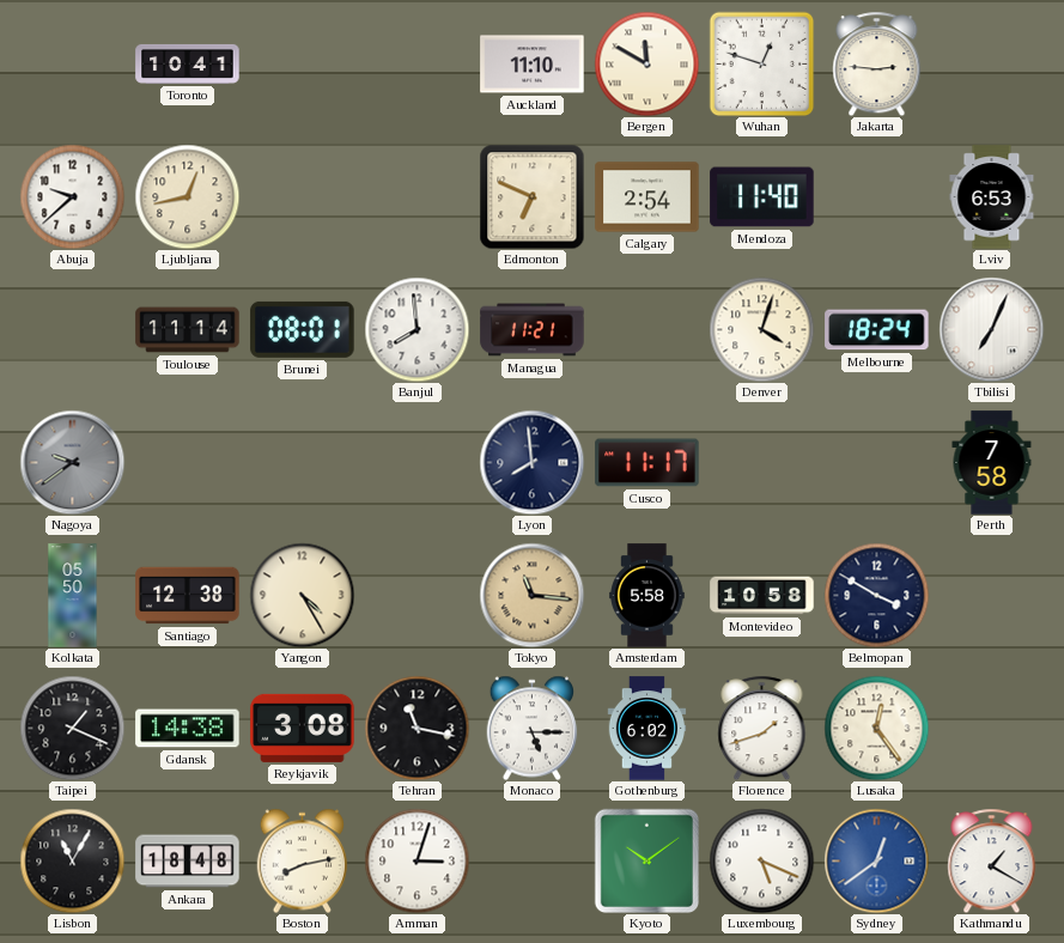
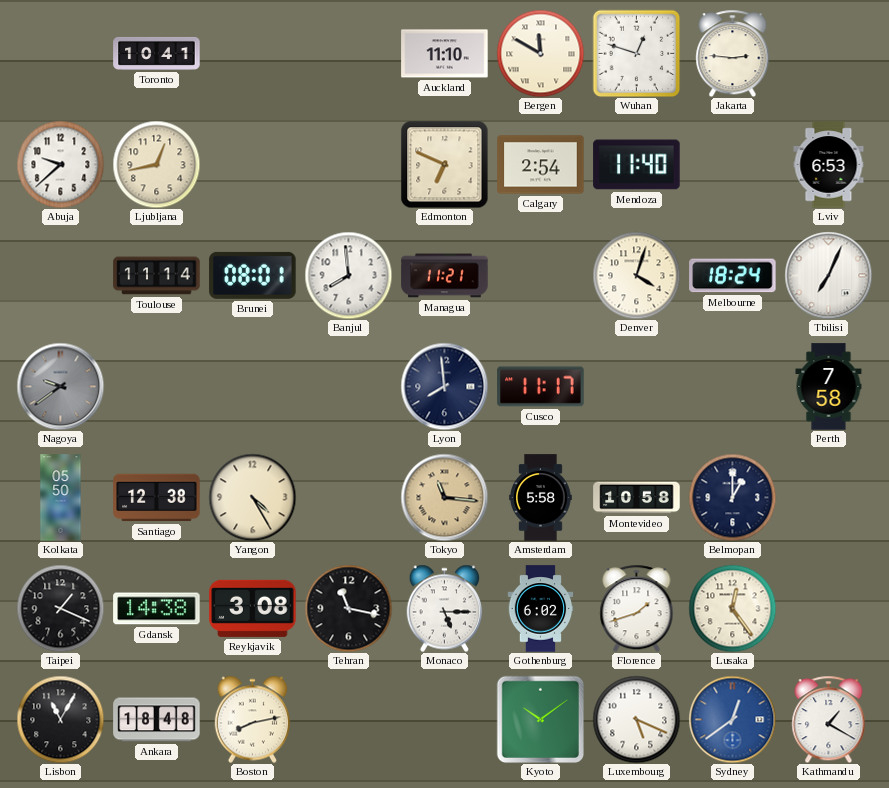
Belmopan: 3:50 -> 1:00 (732, 497)
Amman: 3:03 -> none (417, 860)
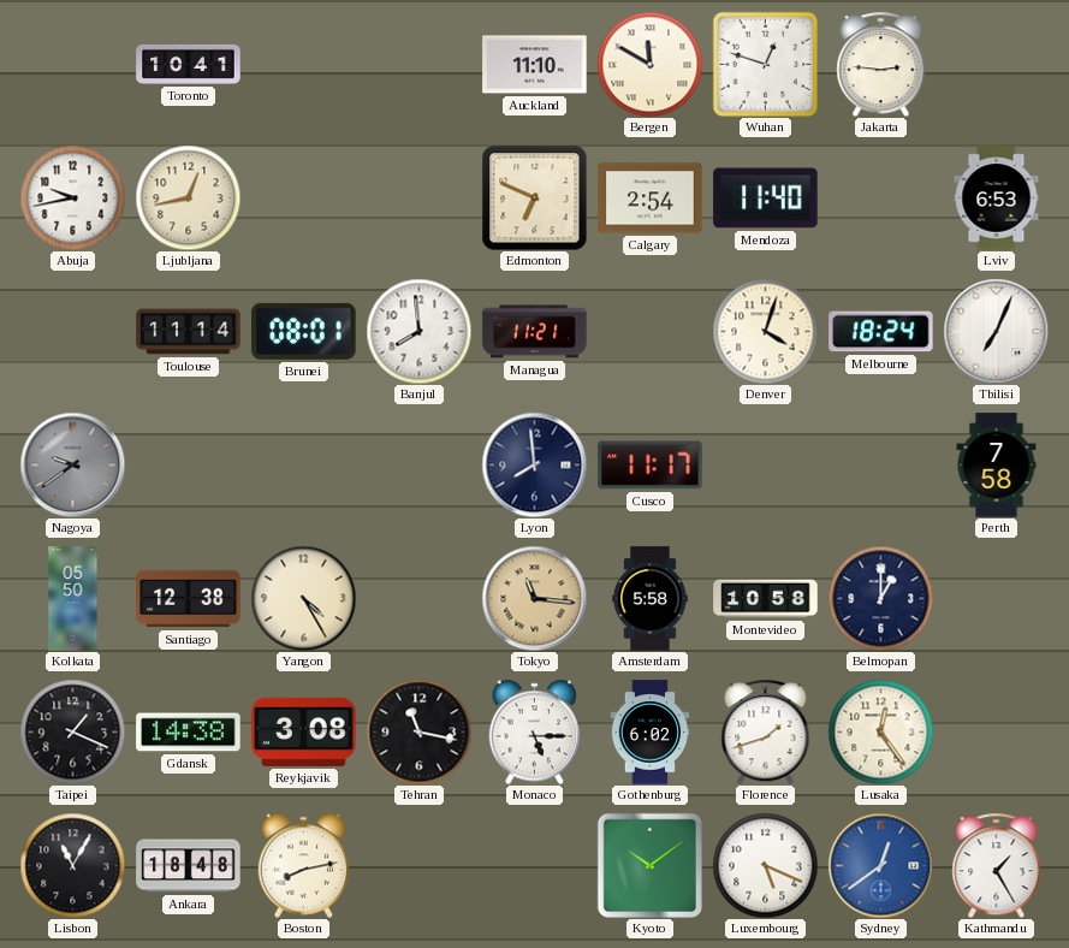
Abuja: 9:38 -> 9:43 (72, 197)
Kathmandu: 1:20 -> 1:25 (997, 865)
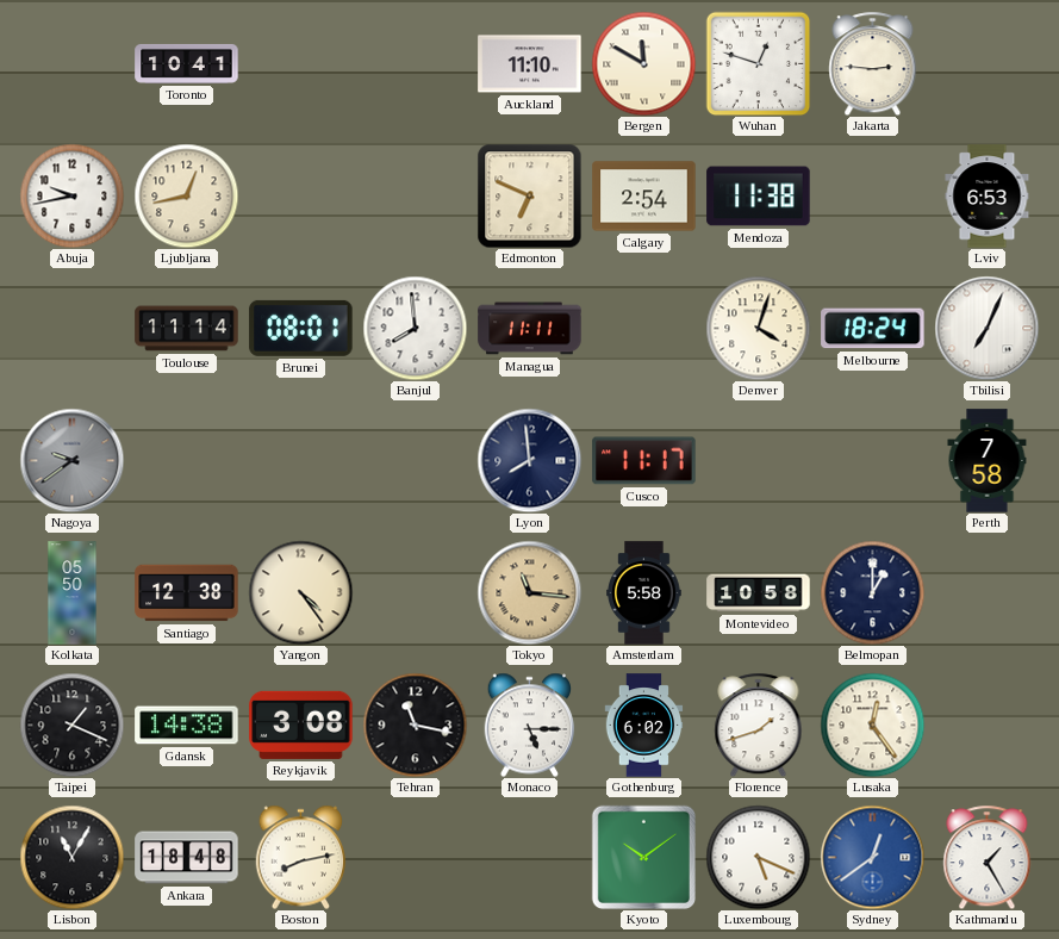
Mendoza: 11:40 -> 11:38 (759, 197)
Managua: 11:21 -> 11:11 (530, 329)
Yangon: 4:25 -> 4:24 (300, 592)
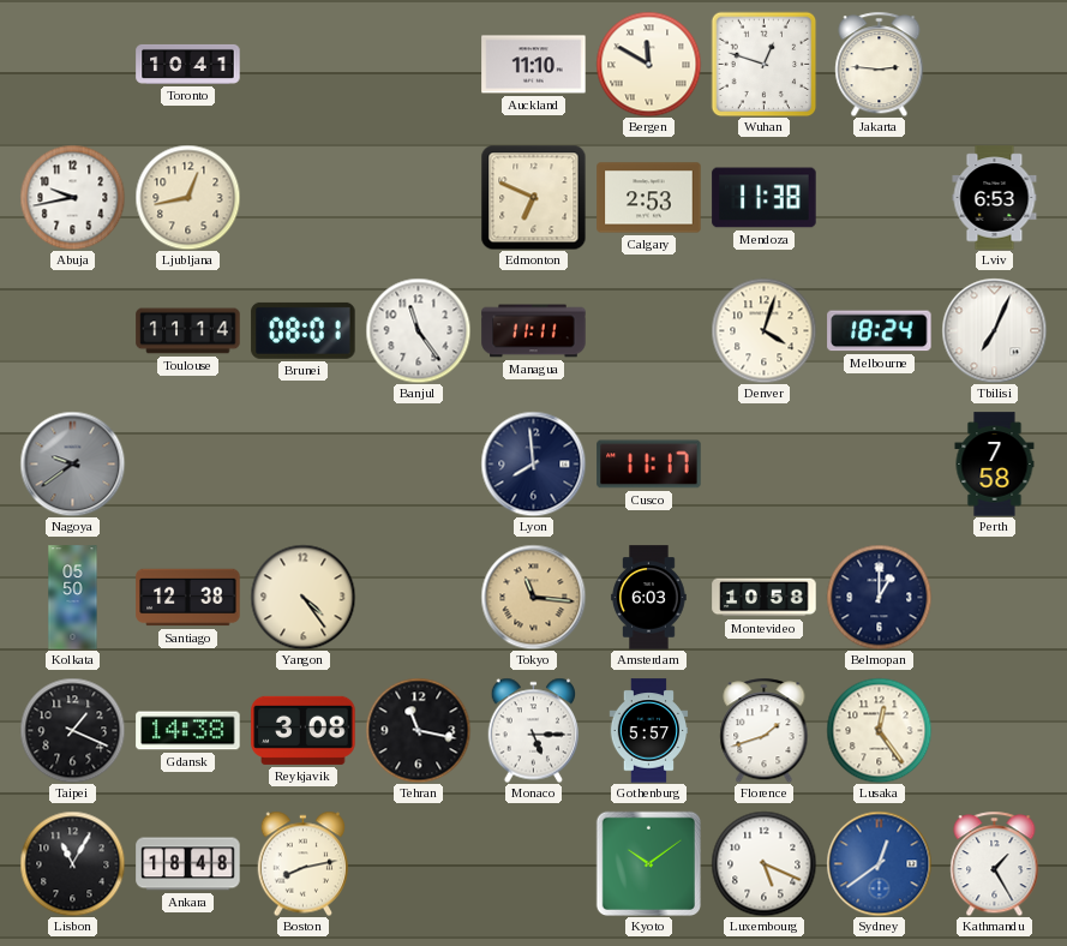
Calgary: 2:54 -> 2:53 (649, 198)
Banjul: 7:59 -> 11:24 (418, 330)
Amsterdam: 5:58 -> 6:03 (649, 598)
Gothenburg: 6:02 -> 5:57 (649, 731)
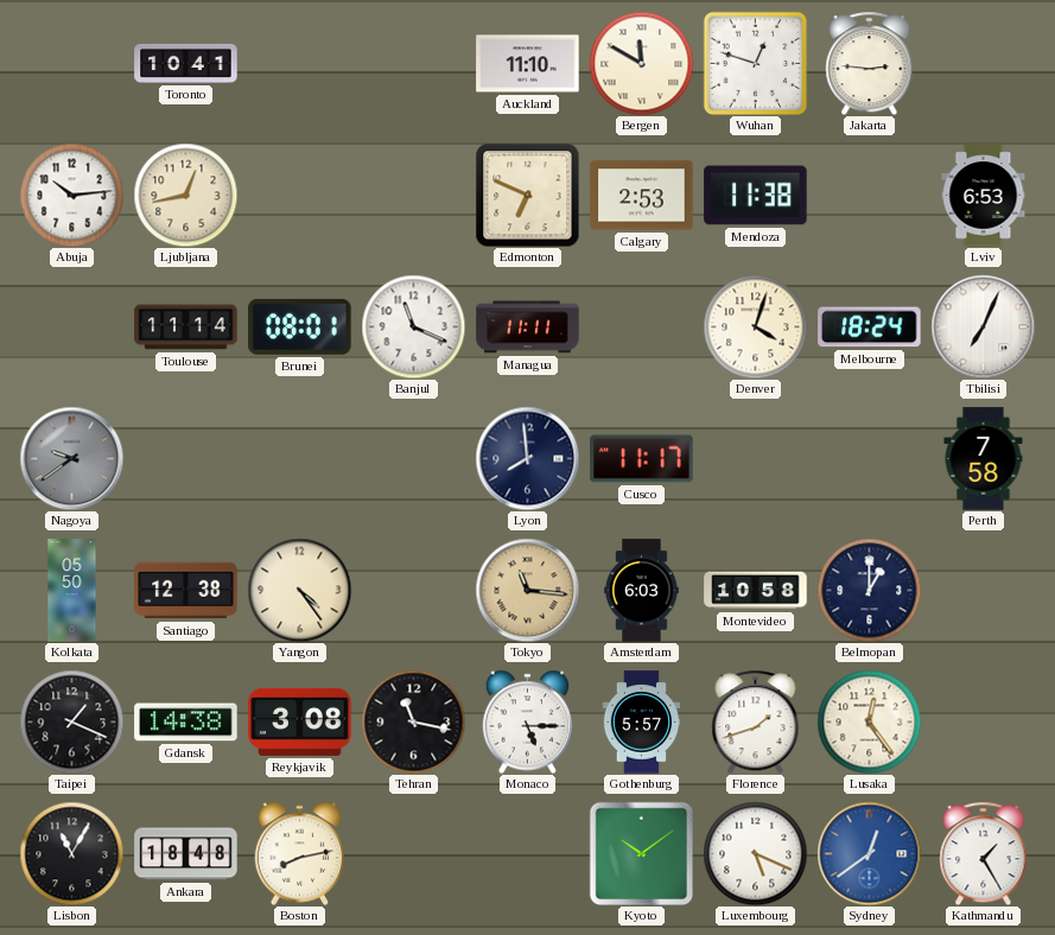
Abuja: 9:43 -> 10:14 (71, 195)
Banjul: 11:24 -> 11:19 (413, 326)
